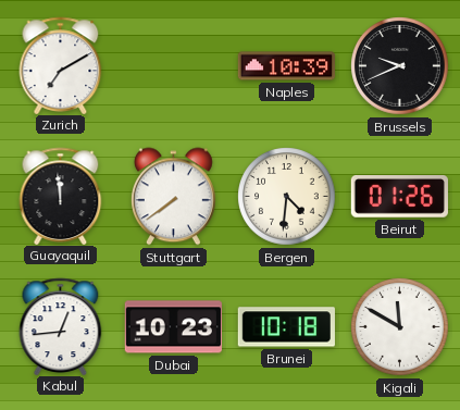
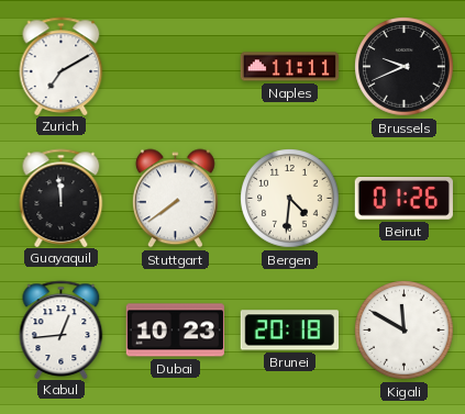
Naples: 10:39 -> 11:11 (289, 67)
Brunei: 10:18 -> 20:18 (289, 331)
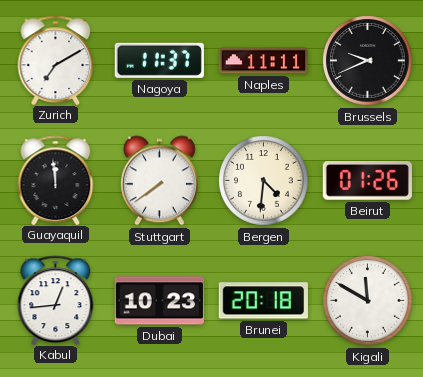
Nagoya: none -> 11:37 (159, 60)
